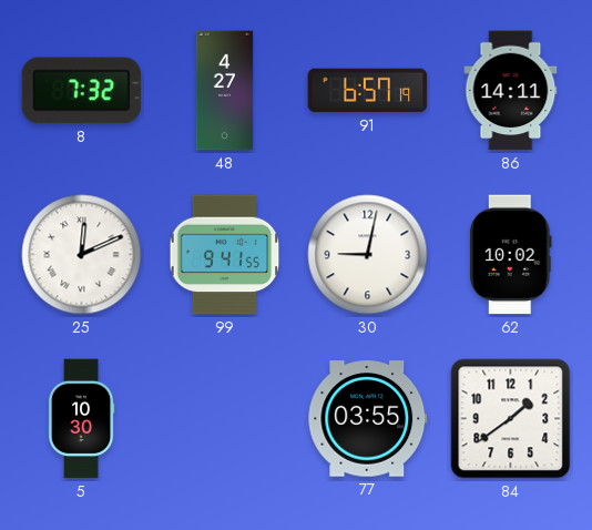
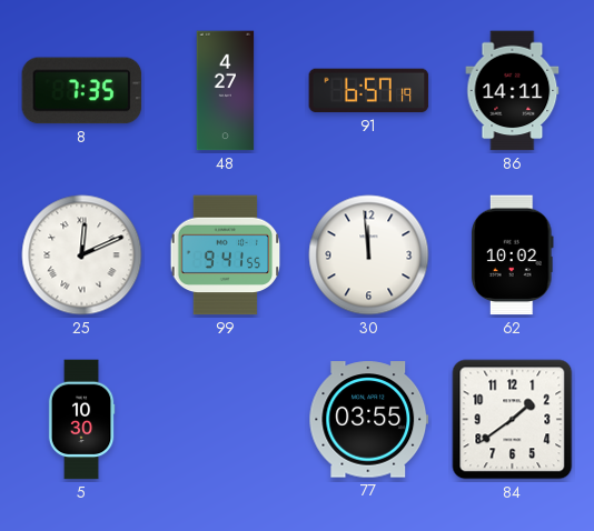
8: 7:32 -> 7:35 (82, 91)
30: 9:02 -> 11:59 (369, 256)
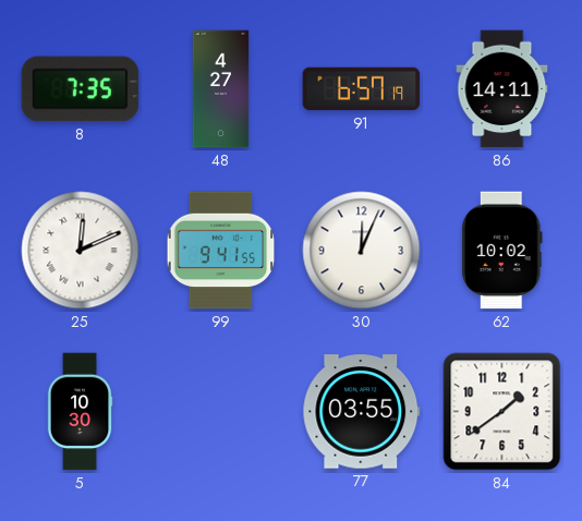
30: 11:59 -> 12:04 (362, 251)
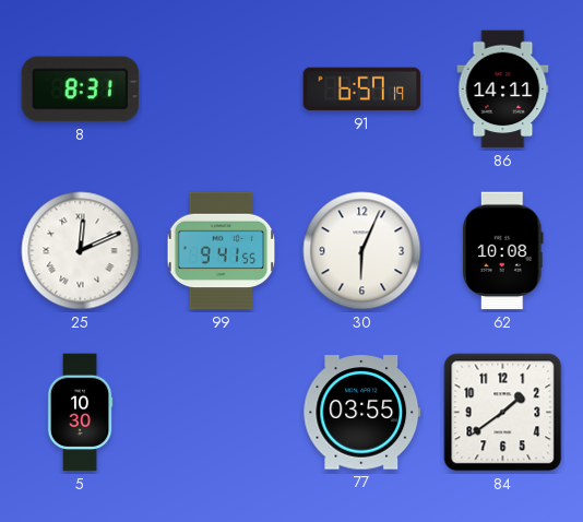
8: 7:35 -> 8:31 (81, 90)
48: 4:27 -> none (221, 89)
30: 12:04 -> 6:04 (362, 251)
62: 10:02 -> 10:08 (503, 251)
